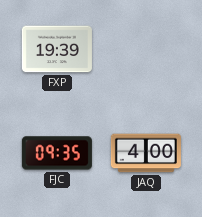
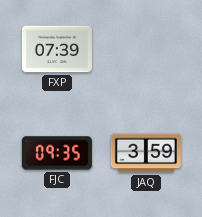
FXP: 19:39 -> 07:39 (57, 49)
JAQ: 4:00 -> 3:59 (146, 153)
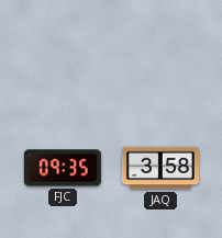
FXP: 07:39 -> none (57, 49)
JAQ: 3:59 -> 3:58 (160, 168)
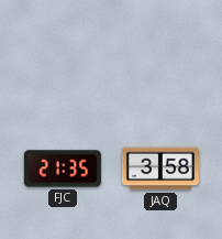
FJC: 09:35 -> 21:35 (63, 169)
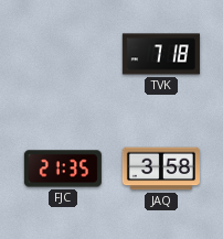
TVK: none -> 7:18 (161, 54)
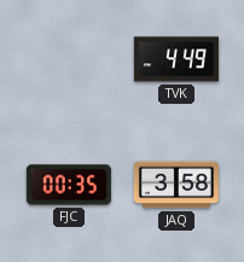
TVK: 7:18 -> 4:49 (176, 59)
FJC: 21:35 -> 00:35 (69, 185)
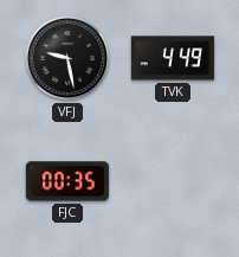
VFJ: none -> 9:28 (67, 58)
JAQ: 3:58 -> none (176, 185)
